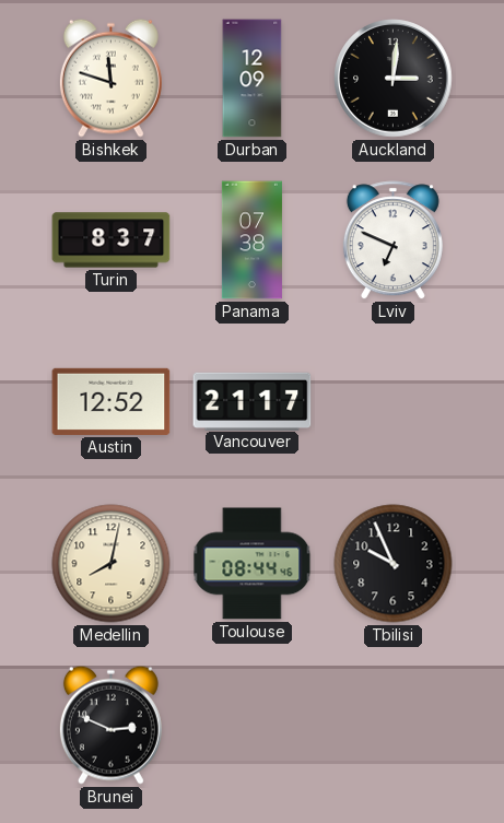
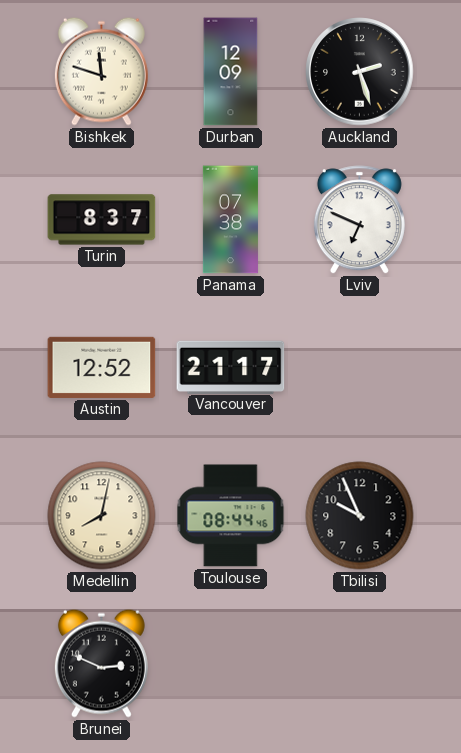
Auckland: 3:01 -> 2:27 (360, 72)
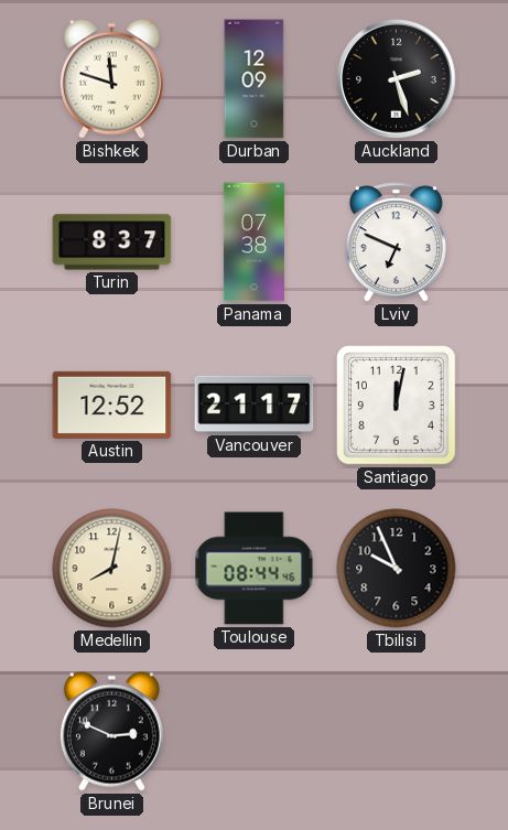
Santiago: none -> 12:02 (397, 406)
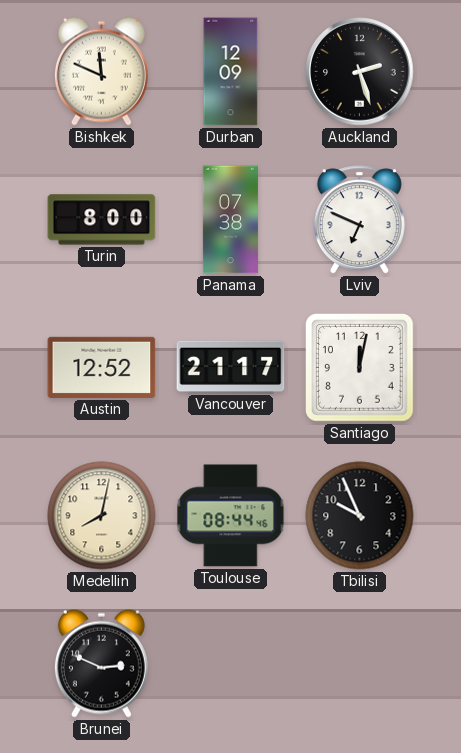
Bishkek: 11:48 -> 11:49 (101, 71)
Turin: 8:37 -> 8:00 (102, 220)
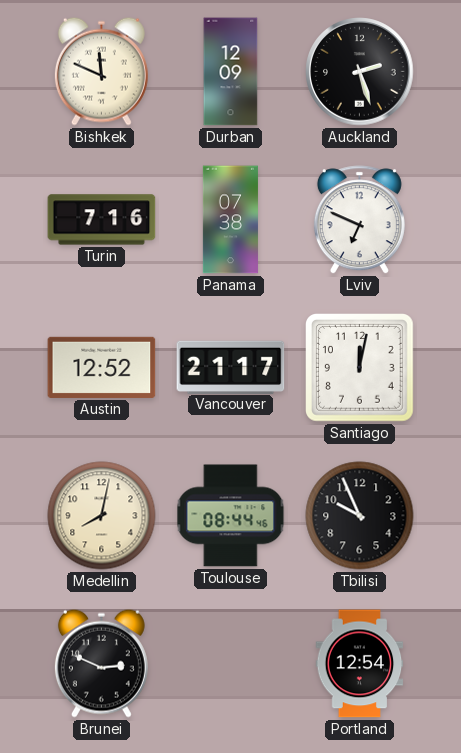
Turin: 8:00 -> 7:16 (102, 220)
Portland: none -> 12:54 (360, 664)
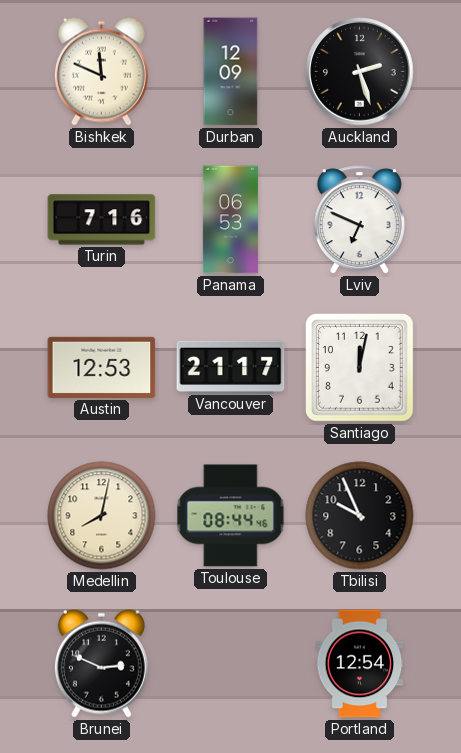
Panama: 07:38 -> 06:53 (230, 220)
Austin: 12:52 -> 12:53 (102, 367)
